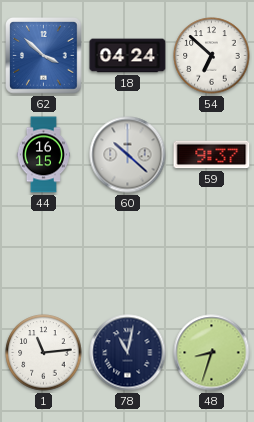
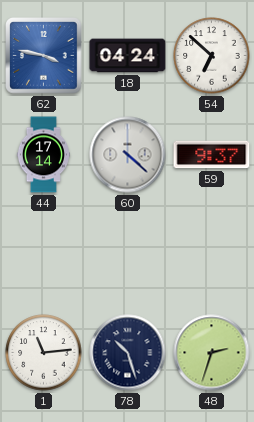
62: 3:52 -> 3:47 (44, 56)
44: 16:15 -> 17:14 (43, 155)
60: 10:22 -> 4:22 (128, 155)
78: 11:02 -> 10:27 (128, 353)
48: 8:33 -> 2:33 (212, 353)
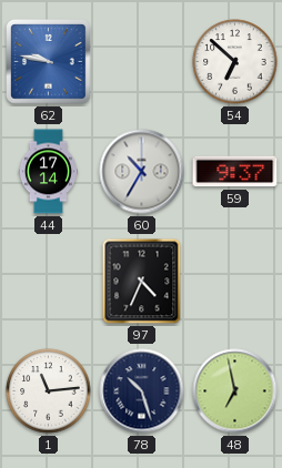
62: 3:47 -> 9:47 (49, 62)
18: 04:24 -> none (128, 56)
60: 4:22 -> 10:35 (142, 172)
97: none -> 4:34 (142, 282)
48: 2:33 -> 6:58 (235, 391)
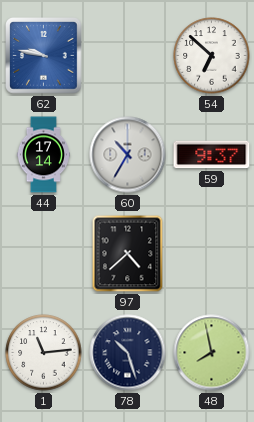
97: 4:34 -> 4:38 (128, 254)
48: 6:58 -> 7:58 (212, 353)
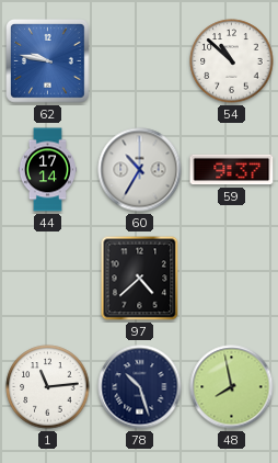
54: 6:52 -> 10:52 (232, 61)
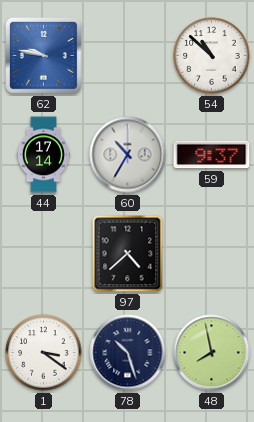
1: 11:14 -> 3:21 (44, 353)
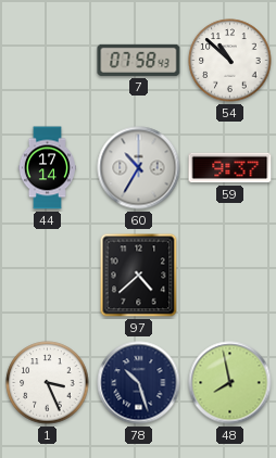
62: 9:47 -> none (44, 56)
7: none -> 07:58 (139, 60)
1: 3:21 -> 3:26 (48, 383)
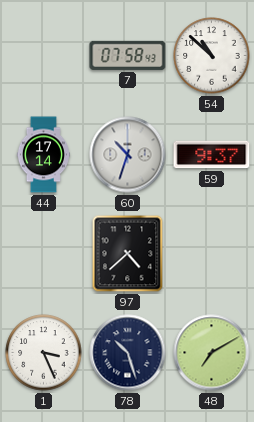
60: 10:35 -> 10:33 (128, 155)
48: 7:58 -> 7:10 (212, 353)
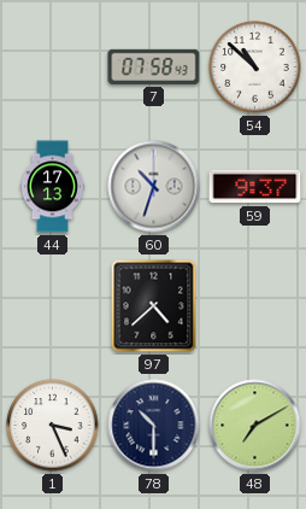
44: 17:14 -> 17:13 (52, 187)
78: 10:27 -> 10:30 (154, 426)
